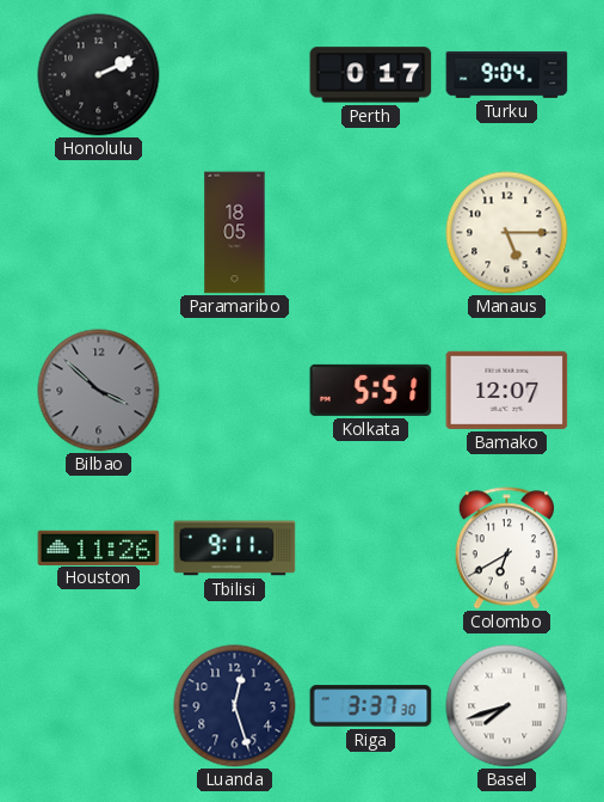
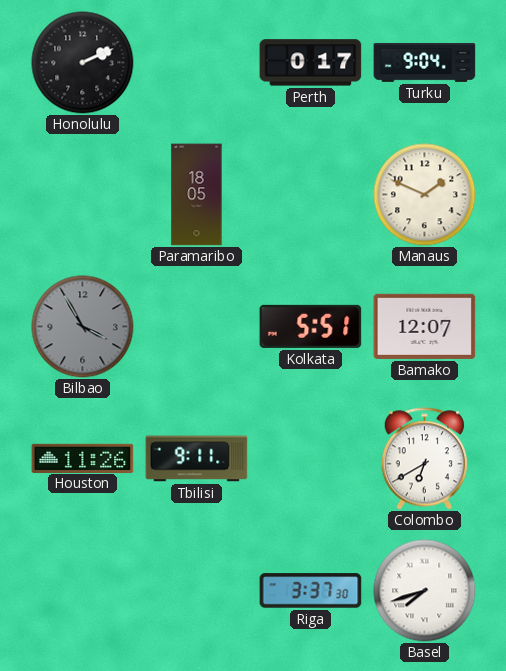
Manaus: 5:15 -> 1:49 (425, 195)
Bilbao: 3:52 -> 3:55 (83, 327)
Luanda: 12:27 -> none (235, 706)
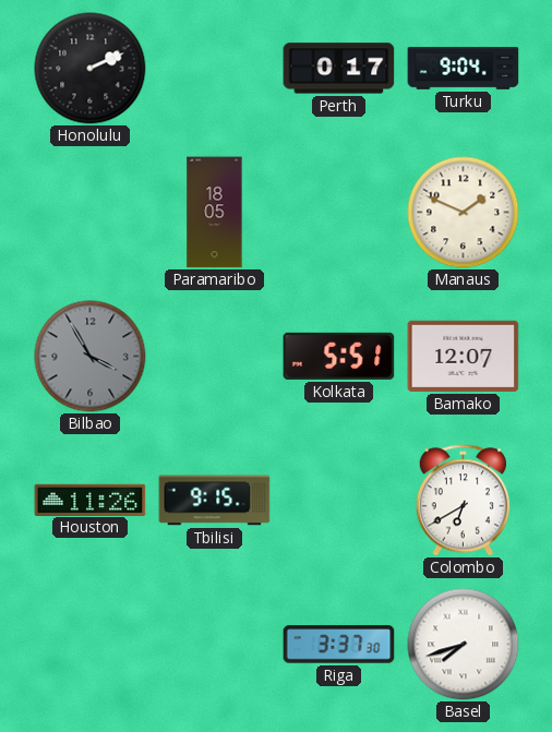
Tbilisi: 9:11 -> 9:15 (215, 501)
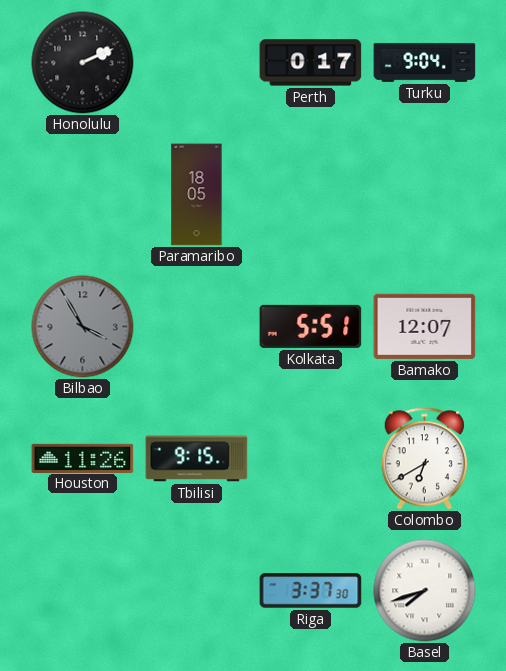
Manaus: 1:49 -> none (464, 213)
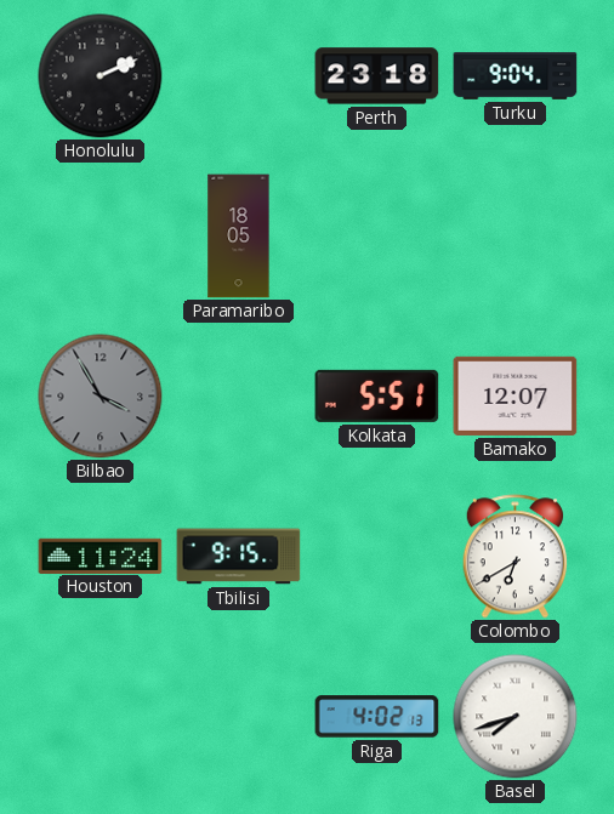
Perth: 0:17 -> 23:18 (377, 76)
Houston: 11:26 -> 11:24 (101, 556)
Riga: 3:37 -> 4:02 (377, 717)
